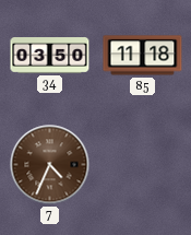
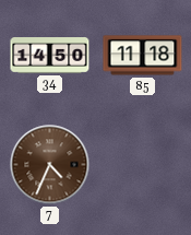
34: 03:50 -> 14:50 (50, 56)
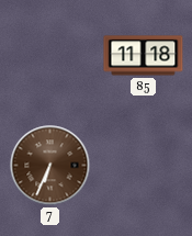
34: 14:50 -> none (50, 56)
7: 4:34 -> 6:34 (50, 166)
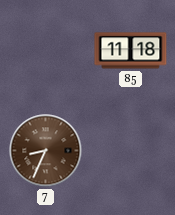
7: 6:34 -> 8:34 (46, 151)
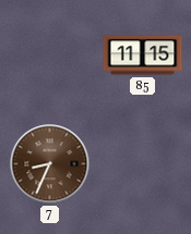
85: 11:18 -> 11:15 (143, 56)
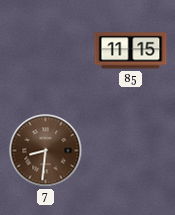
7: 8:34 -> 8:31 (46, 151)
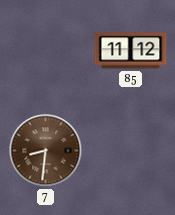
85: 11:15 -> 11:12 (131, 51)
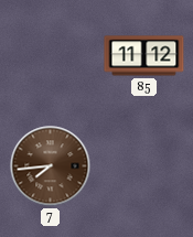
7: 8:31 -> 7:44 (51, 166)
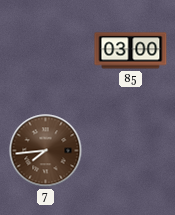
85: 11:12 -> 03:00 (131, 51)
